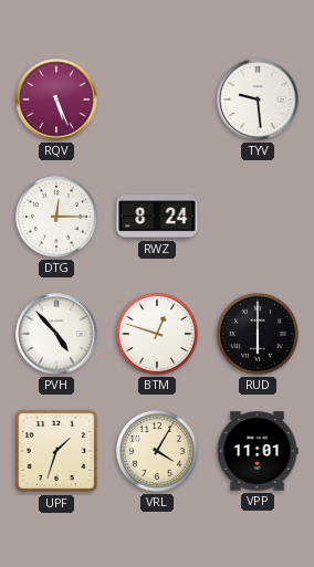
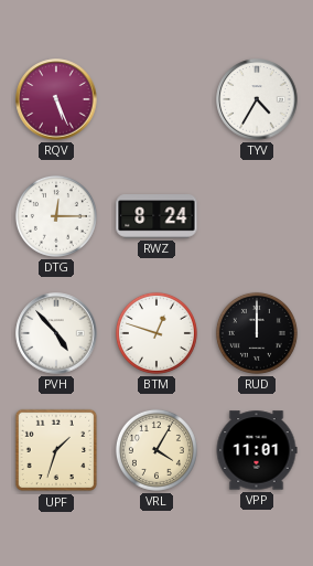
TYV: 9:29 -> 4:35 (257, 99)
RUD: 6:00 -> 12:00 (257, 333)
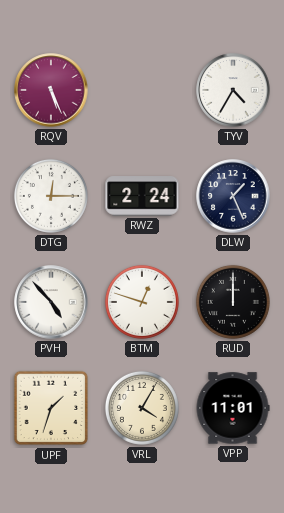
RWZ: 8:24 -> 2:24 (142, 196)
DLW: none -> 1:26 (233, 196)
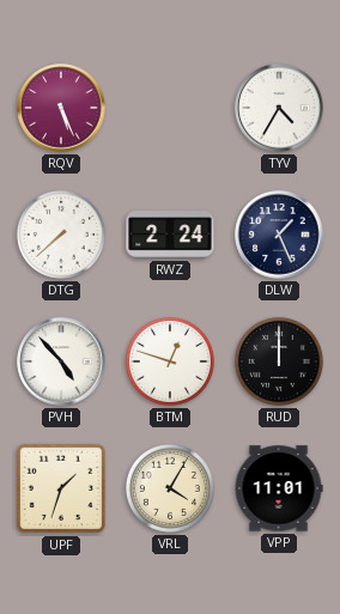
DTG: 12:15 -> 7:38 (61, 235)
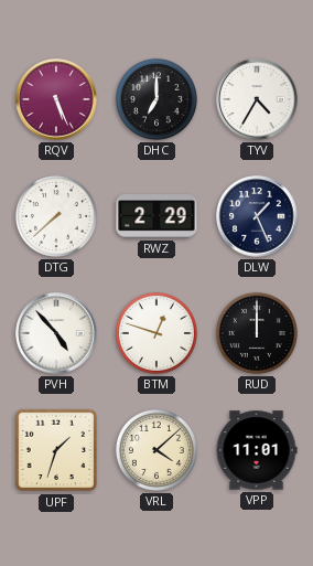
DHC: none -> 7:00 (156, 99)
RWZ: 2:24 -> 2:29 (156, 216)
VRL: 4:05 -> 4:08 (156, 450)
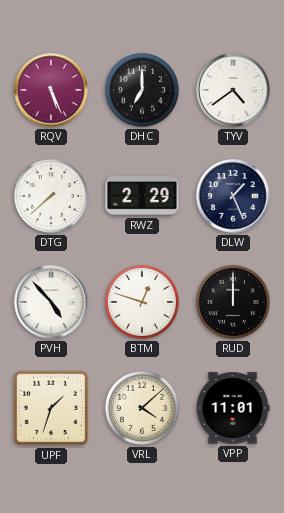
TYV: 4:35 -> 4:39 (233, 90)
